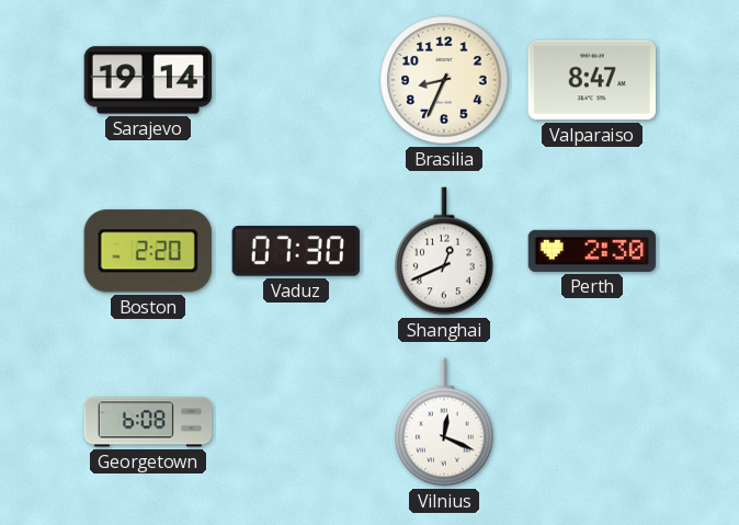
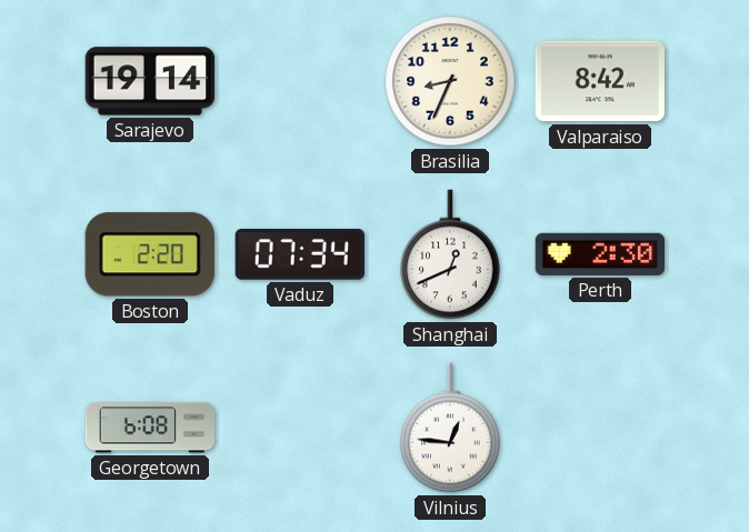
Valparaiso: 8:47 -> 8:42 (599, 81)
Vaduz: 07:30 -> 07:34 (299, 255)
Vilnius: 12:19 -> 12:46 (450, 428)
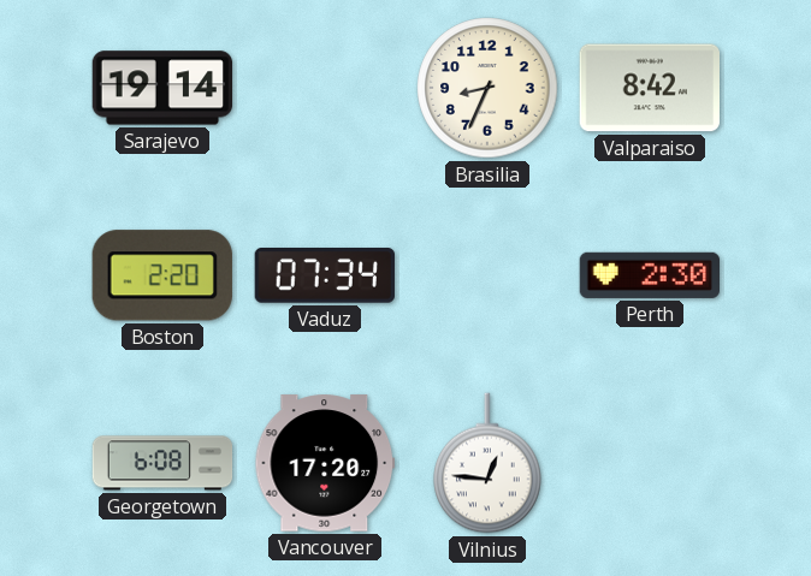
Shanghai: 12:41 -> none (450, 254)
Vancouver: none -> 17:20 (325, 463)
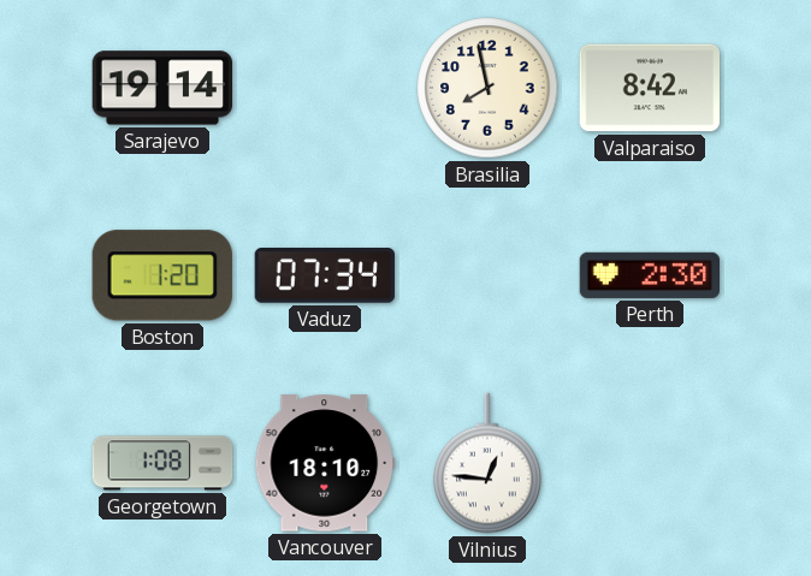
Brasilia: 8:34 -> 7:58 (487, 88)
Boston: 2:20 -> 1:20 (162, 275)
Georgetown: 6:08 -> 1:08 (162, 463)
Vancouver: 17:20 -> 18:10 (325, 463)
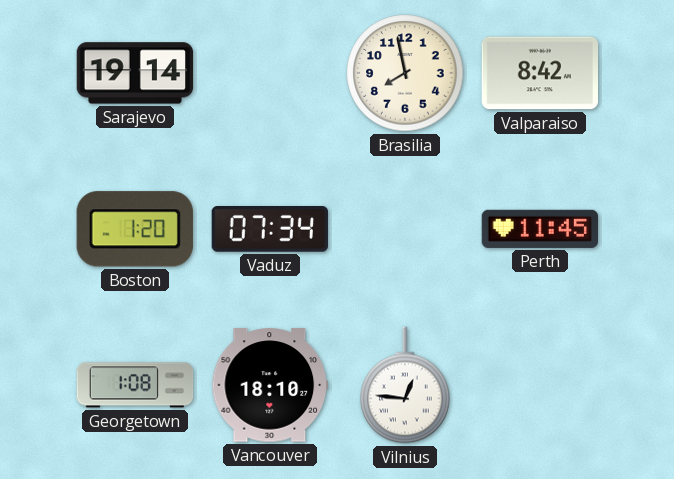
Perth: 2:30 -> 11:45 (539, 229)
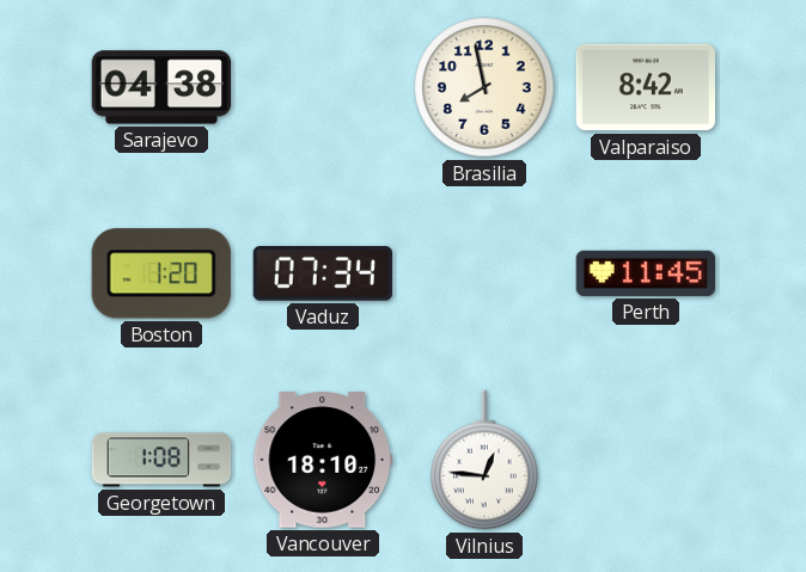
Sarajevo: 19:14 -> 04:38 (161, 87)
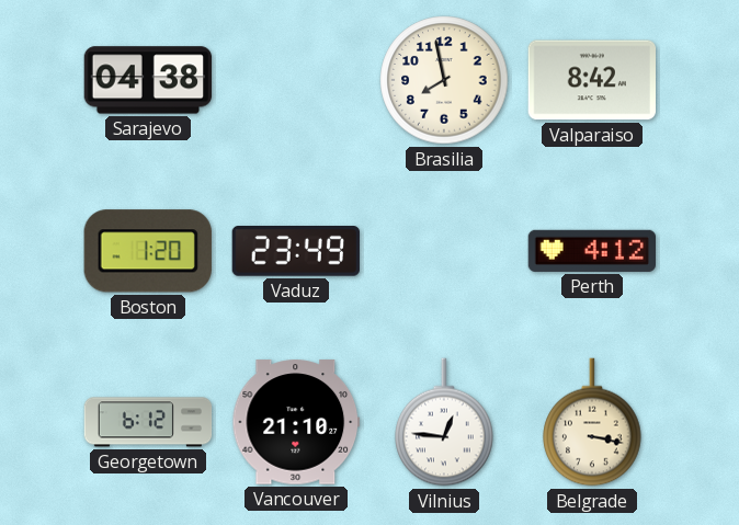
Vaduz: 07:34 -> 23:49 (295, 252)
Perth: 11:45 -> 4:12 (591, 251)
Georgetown: 1:08 -> 6:12 (148, 422)
Vancouver: 18:10 -> 21:10 (296, 422)
Belgrade: none -> 3:17 (592, 422)
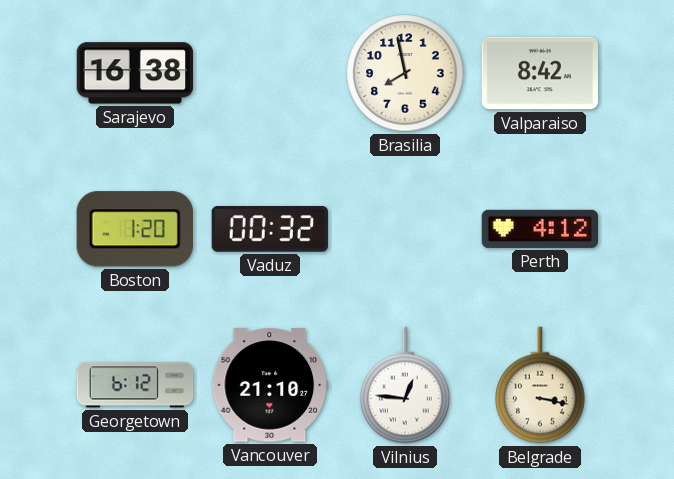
Sarajevo: 04:38 -> 16:38 (135, 73)
Vaduz: 23:49 -> 00:32 (269, 230)
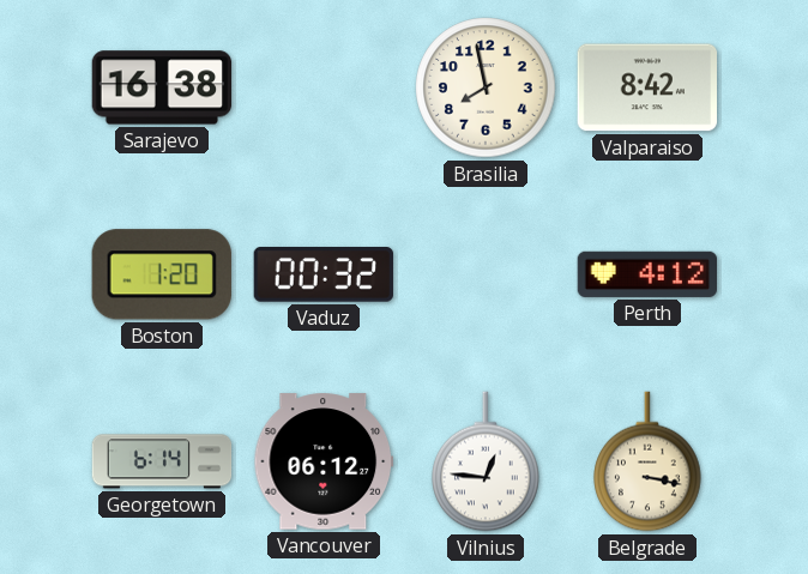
Georgetown: 6:12 -> 6:14 (162, 461)
Vancouver: 21:10 -> 06:12 (324, 461)
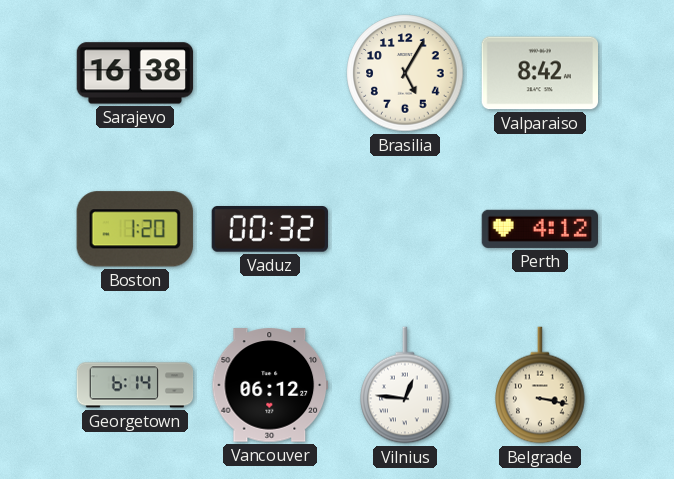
Brasilia: 7:58 -> 5:05 (405, 73)
